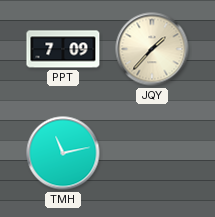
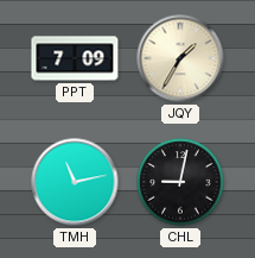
JQY: 1:37 -> 1:35 (180, 58)
CHL: none -> 9:02 (180, 182)
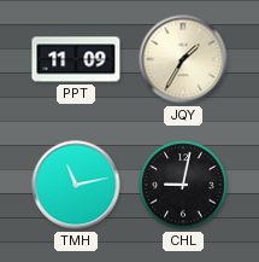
PPT: 7:09 -> 11:09 (76, 59)
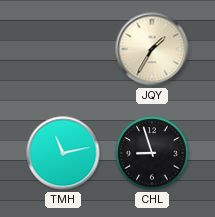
PPT: 11:09 -> none (76, 59)
CHL: 9:02 -> 8:57 (152, 153)
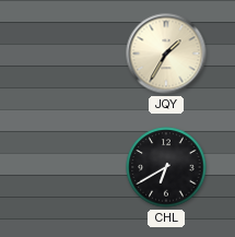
TMH: 11:13 -> none (63, 153)
CHL: 8:57 -> 6:40 (166, 167)
